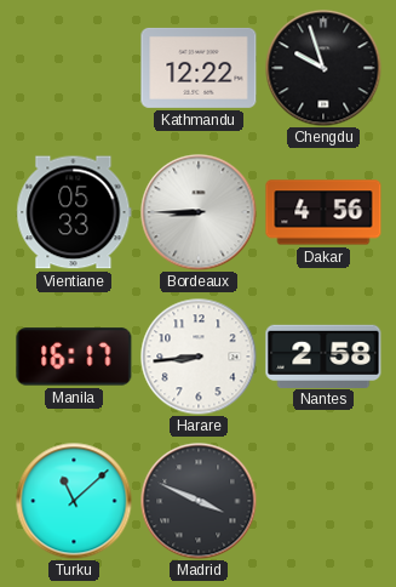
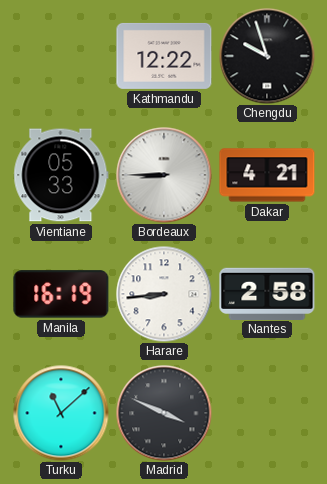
Dakar: 4:56 -> 4:21 (267, 175)
Manila: 16:17 -> 16:19 (61, 294)
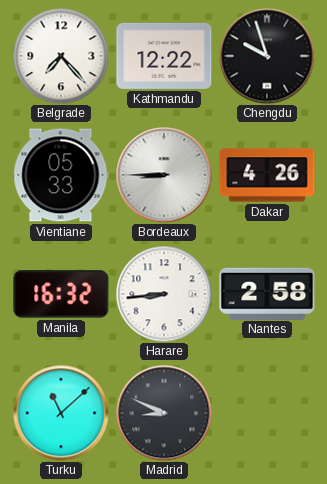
Belgrade: none -> 7:23 (61, 56)
Dakar: 4:21 -> 4:26 (267, 175)
Manila: 16:19 -> 16:32 (61, 294)
Madrid: 3:49 -> 8:49 (164, 413)
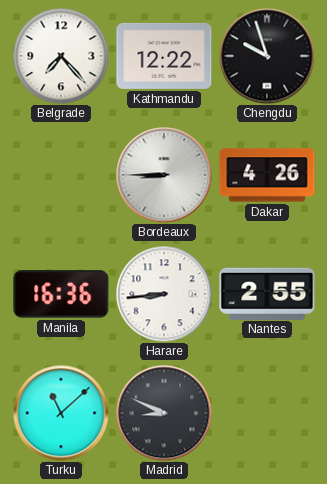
Vientiane: 05:33 -> none (61, 175)
Manila: 16:32 -> 16:36 (61, 294)
Nantes: 2:58 -> 2:55 (267, 293)
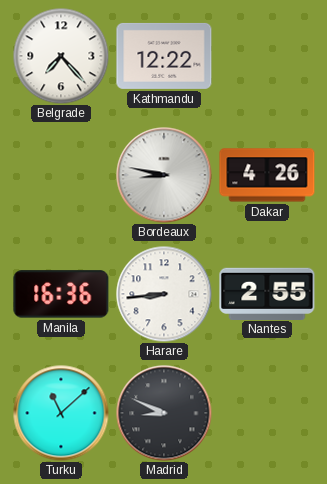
Chengdu: 9:57 -> none (267, 56)
Bordeaux: 8:45 -> 8:47 (164, 175)
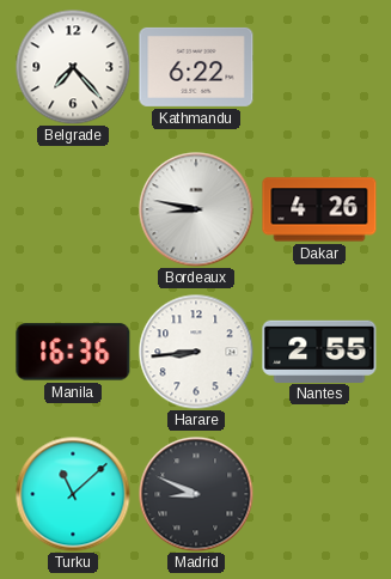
Kathmandu: 12:22 -> 6:22 (196, 67)
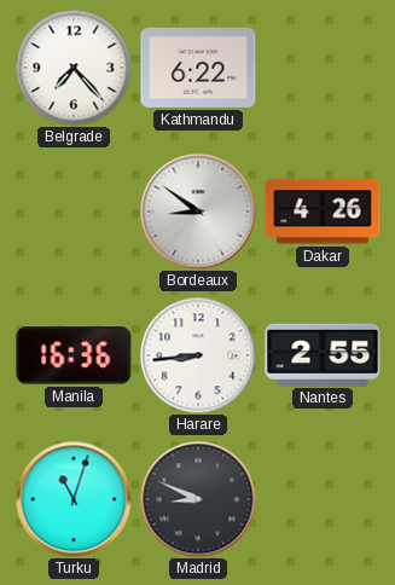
Bordeaux: 8:47 -> 8:51 (198, 212)
Turku: 11:08 -> 11:03 (74, 499)
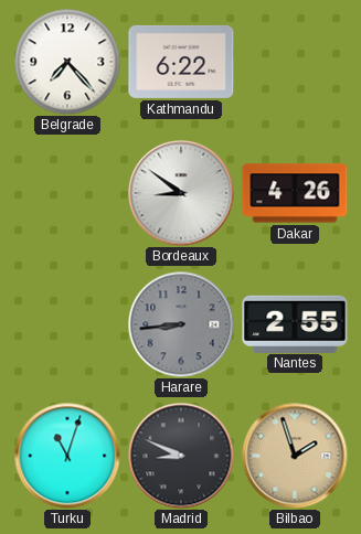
Manila: 16:36 -> none (74, 355)
Harare dial: white -> grey (181, 324)
Bilbao: none -> 1:57 (295, 456)
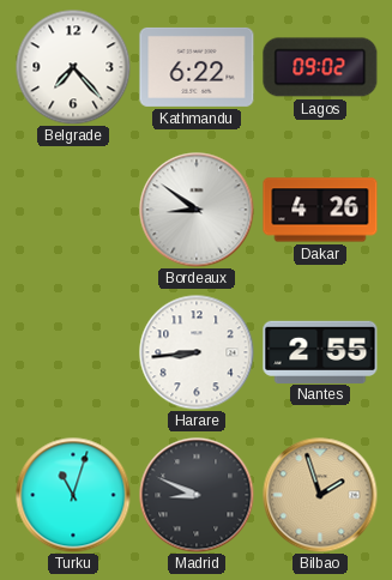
Lagos: none -> 09:02 (320, 67)
Harare dial: grey -> white (197, 352)
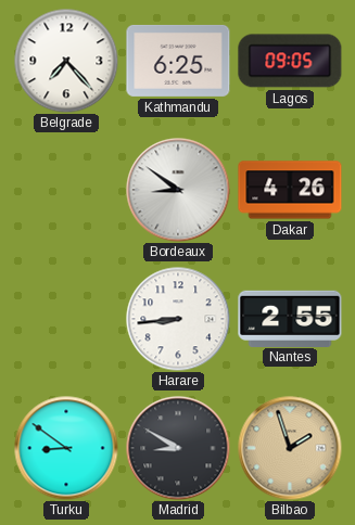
Kathmandu: 6:22 -> 6:25 (178, 61)
Lagos: 09:02 -> 09:05 (290, 61)
Turku: 11:03 -> 8:51 (66, 448)
Madrid: 8:49 -> 8:50 (178, 448)
